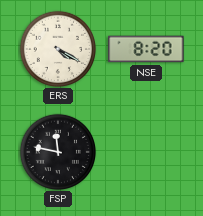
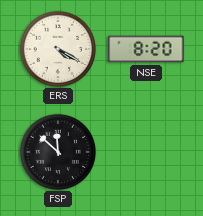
FSP: 11:47 -> 11:52 (57, 151)
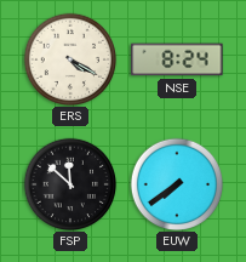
NSE: 8:20 -> 8:24 (177, 59)
EUW: none -> 7:39 (176, 183)
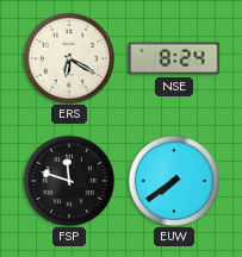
ERS: 4:20 -> 6:20 (68, 57)
FSP: 11:52 -> 11:48 (68, 180)
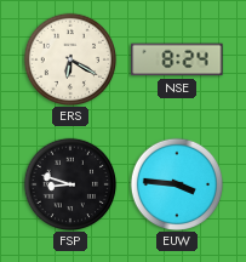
FSP: 11:48 -> 8:48 (69, 183)
EUW: 7:39 -> 3:46 (176, 183)
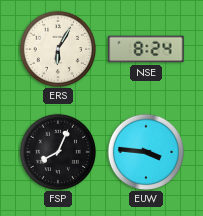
ERS: 6:20 -> 6:05 (57, 48)
FSP: 8:48 -> 8:04 (57, 151)
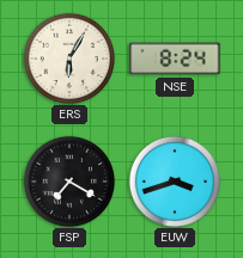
FSP: 8:04 -> 7:20 (68, 180)
EUW: 3:46 -> 3:42 (174, 180)
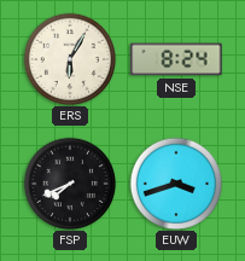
FSP: 7:20 -> 7:41 (69, 182)
